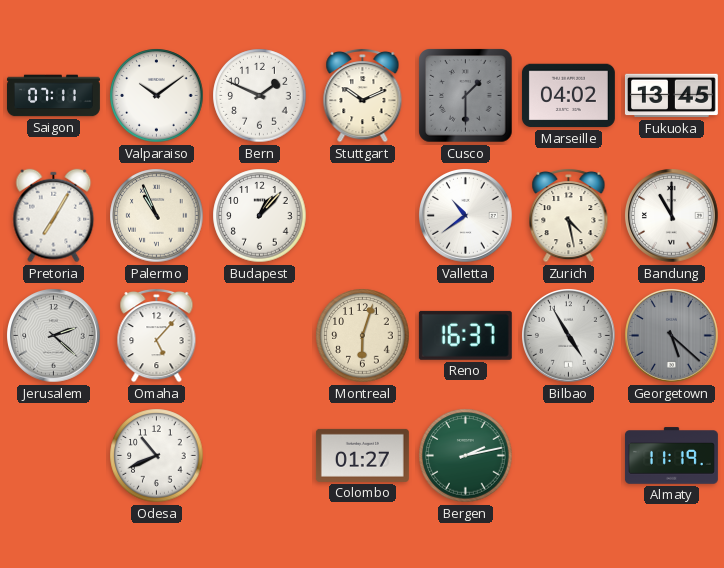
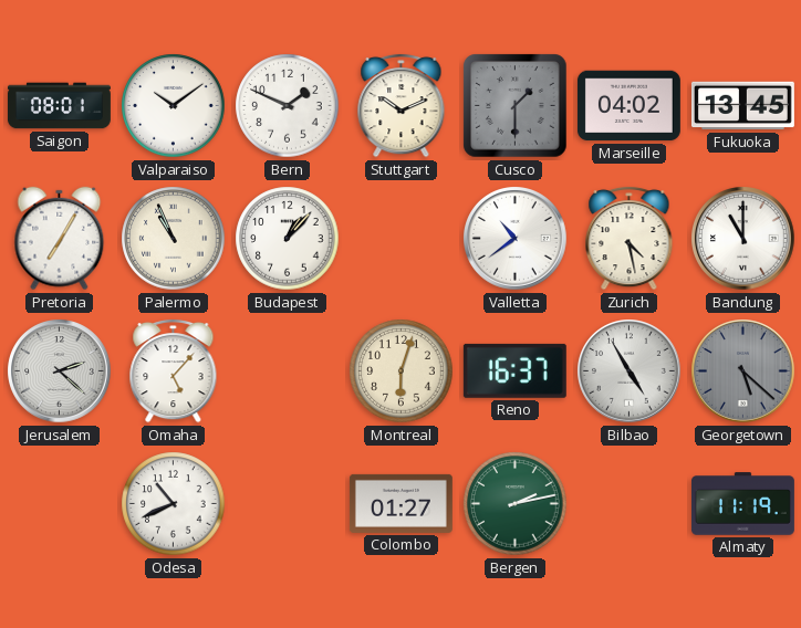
Saigon: 07:11 -> 08:01 (59, 106)
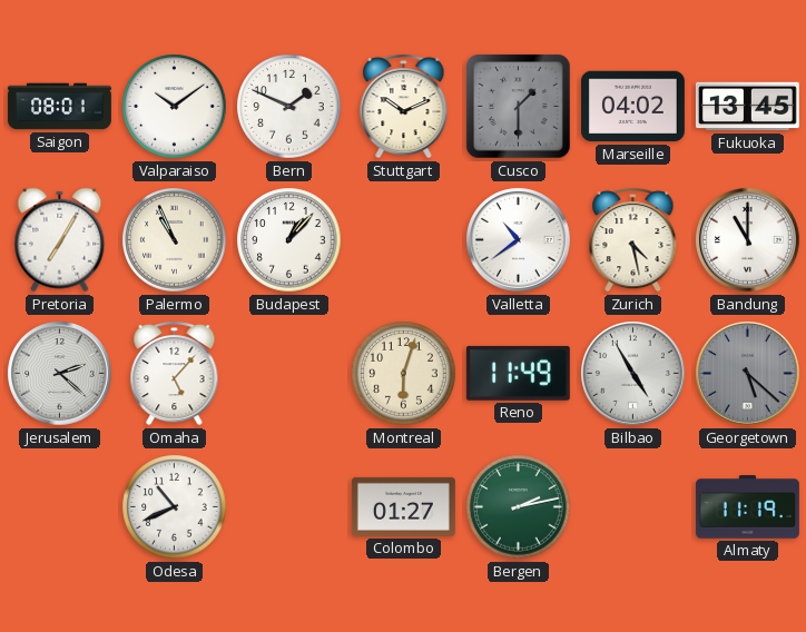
Reno: 16:37 -> 11:49 (518, 373)
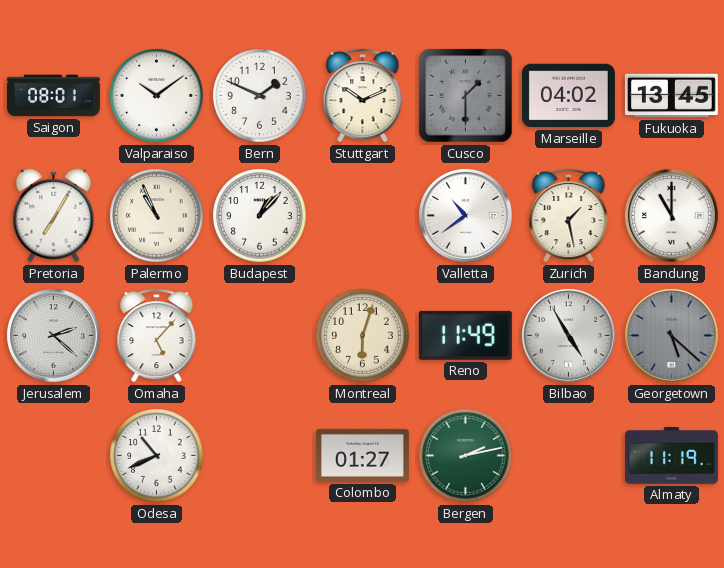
Zurich: 4:28 -> 1:28 (569, 215)
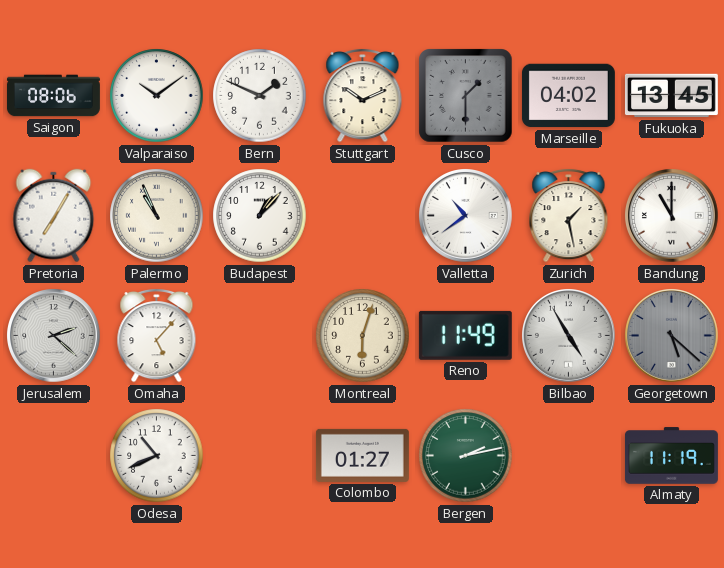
Saigon: 08:01 -> 08:06 (53, 96)
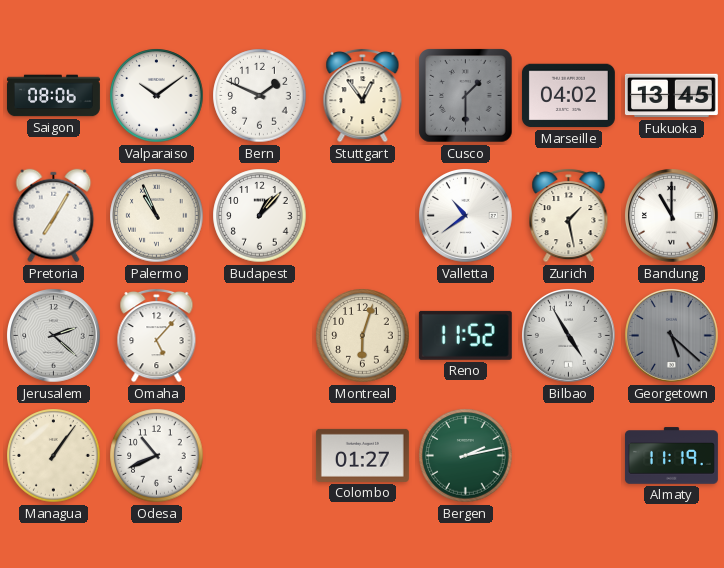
Stuttgart: 10:11 -> 12:54 (363, 95)
Reno: 11:49 -> 11:52 (465, 335)
Managua: none -> 1:06 (54, 456)
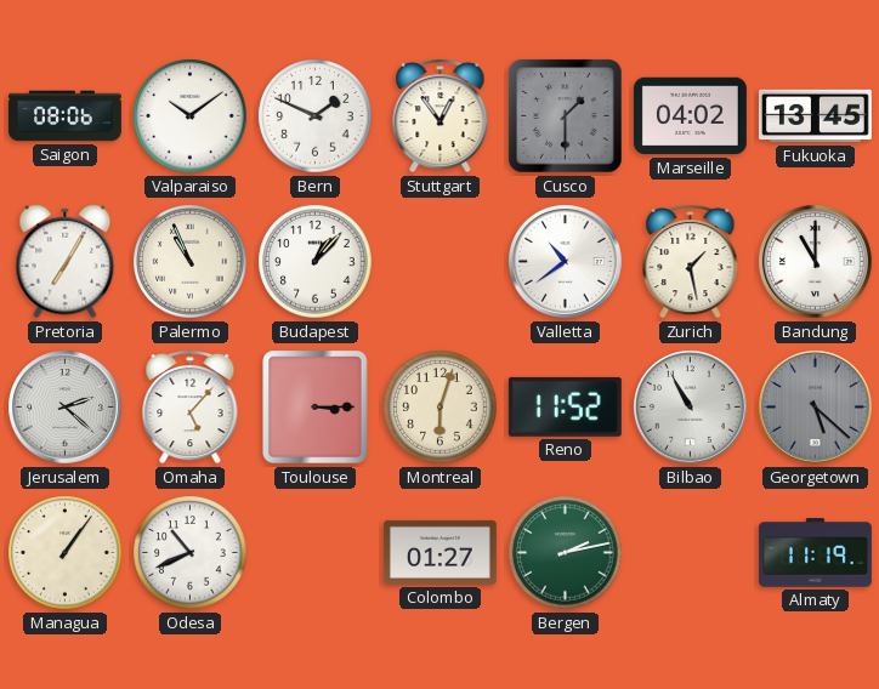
Toulouse: none -> 3:15 (316, 408)
Bilbao: 4:55 -> 10:55 (691, 408)
